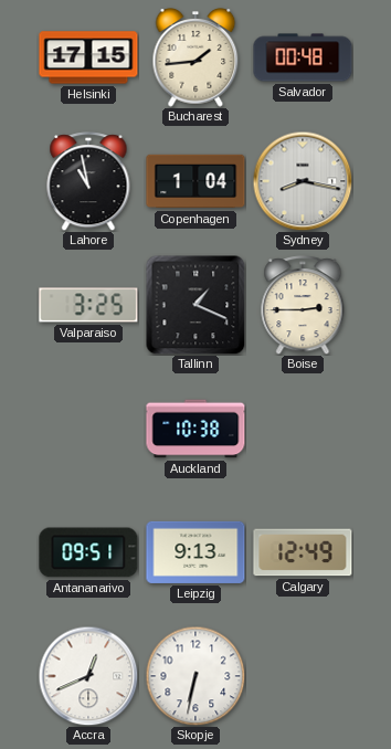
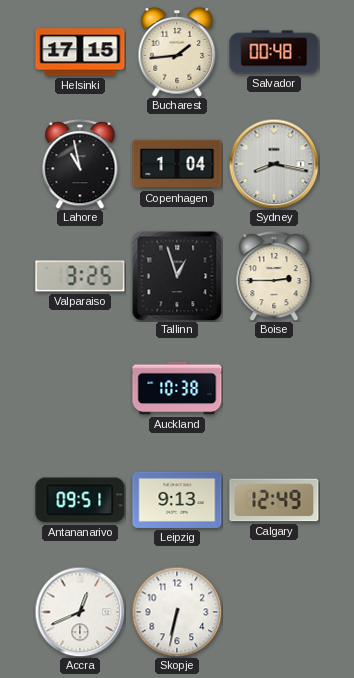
Tallinn: 1:19 -> 12:57 (177, 276)
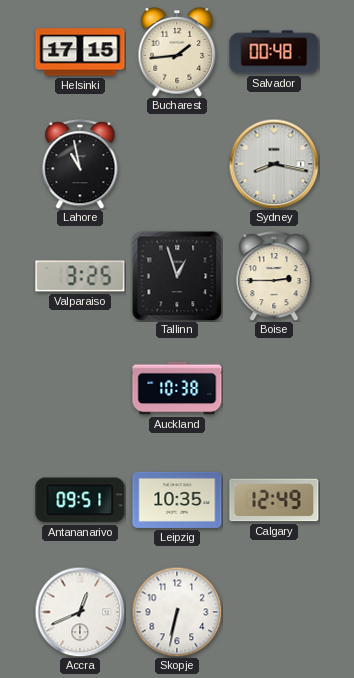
Copenhagen: 1:04 -> none (177, 164)
Leipzig: 9:13 -> 10:35 (177, 500)
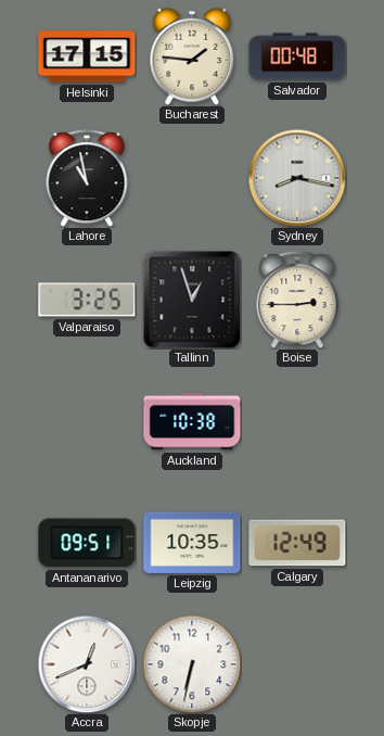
Bucharest: 1:44 -> 1:46 (192, 56)
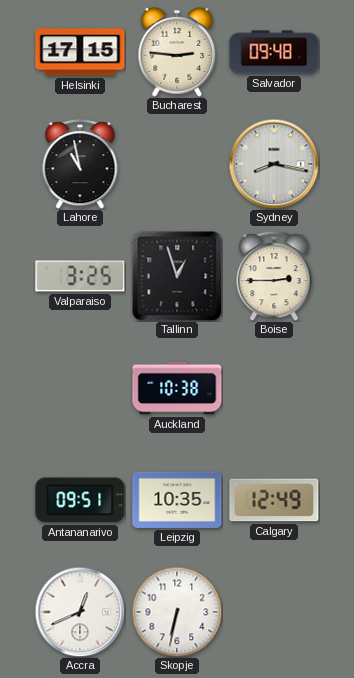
Bucharest: 1:46 -> 2:46 (177, 52)
Salvador: 00:48 -> 09:48 (274, 52)
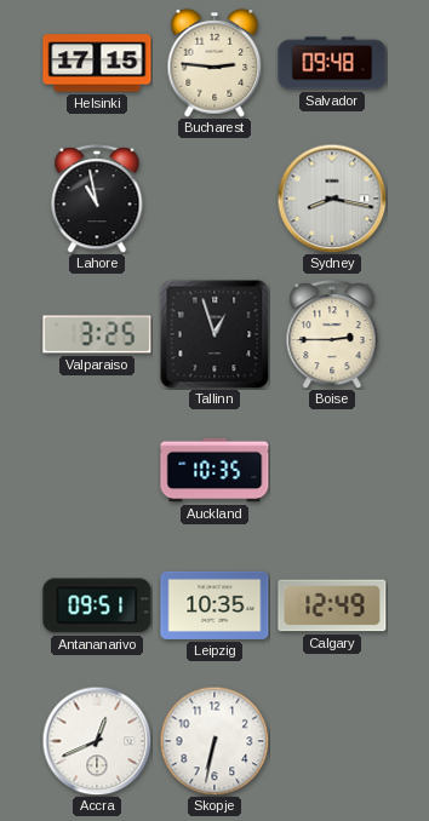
Auckland: 10:38 -> 10:35 (215, 470)
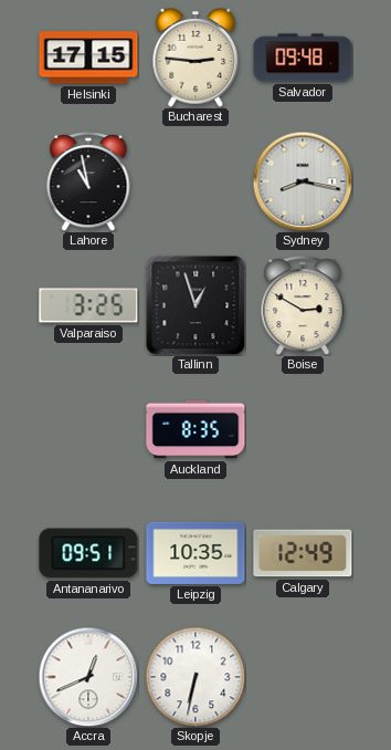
Boise: 2:45 -> 2:50 (303, 305)
Auckland: 10:35 -> 8:35 (196, 429)
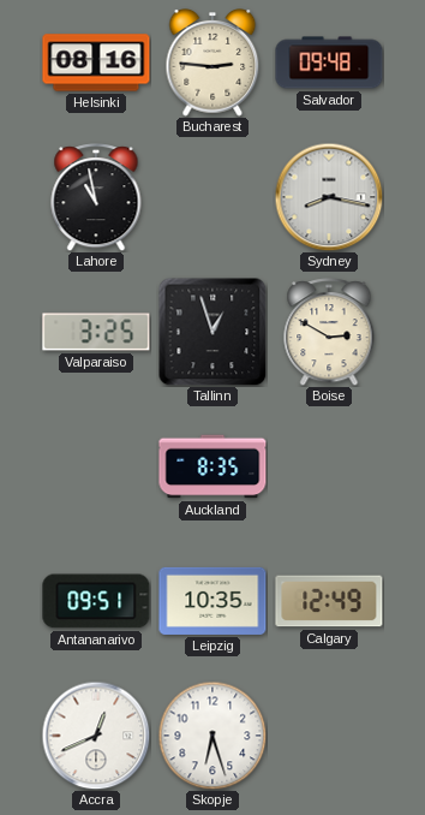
Helsinki: 17:15 -> 08:16 (96, 63)
Skopje: 6:32 -> 6:27 (212, 736)
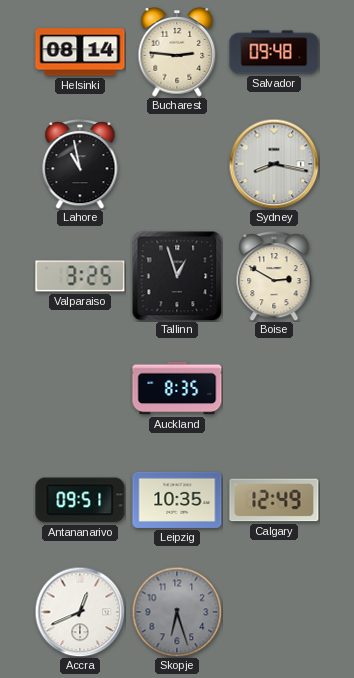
Helsinki: 08:16 -> 08:14 (80, 52)
Skopje dial: white -> grey (177, 612)
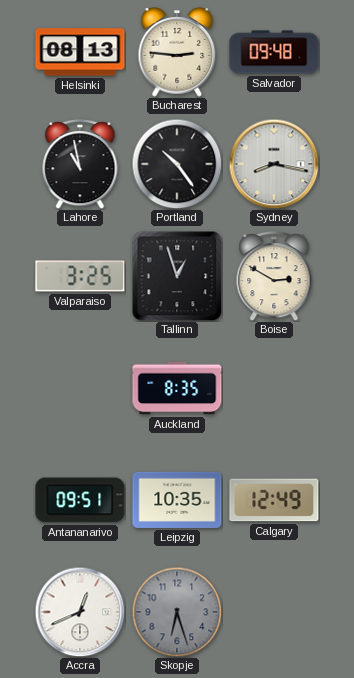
Helsinki: 08:14 -> 08:13 (80, 52)
Portland: none -> 10:24 (177, 164)
